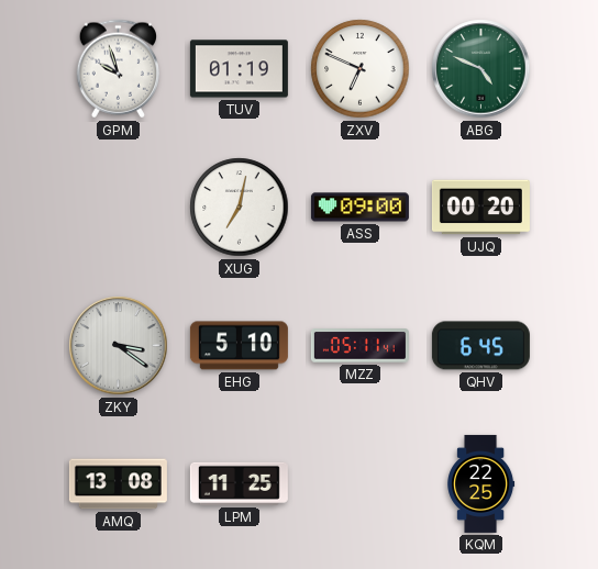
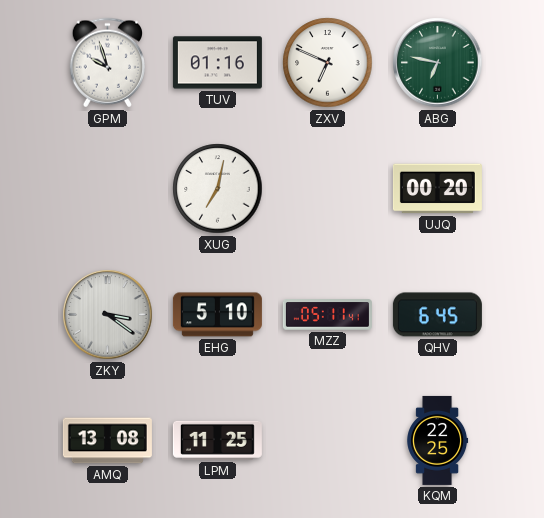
TUV: 01:19 -> 01:16 (217, 63)
ABG: 4:49 -> 6:47 (438, 63)
ASS: 09:00 -> none (359, 208)
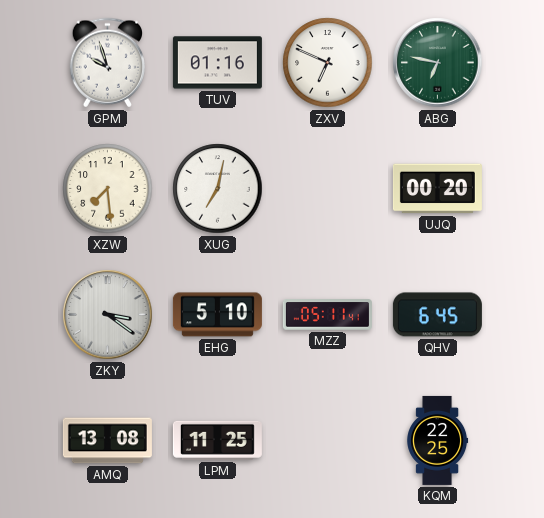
XZW: none -> 7:29 (108, 189)
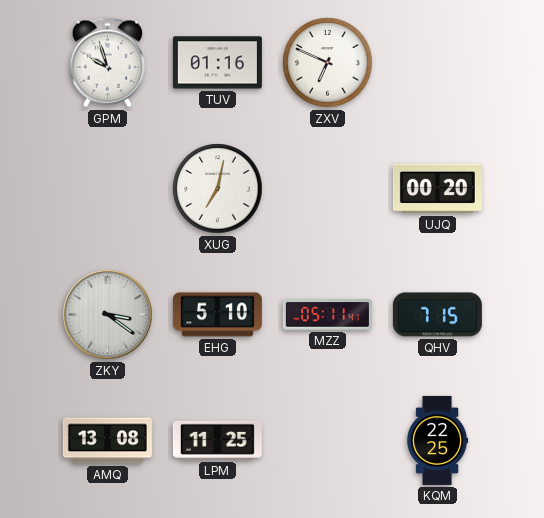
ABG: 6:47 -> none (438, 63)
XZW: 7:29 -> none (108, 189)
QHV: 6:45 -> 7:15 (437, 315)
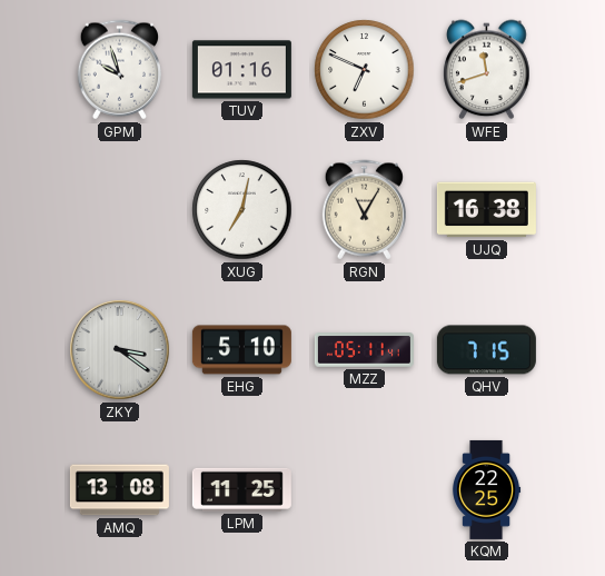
WFE: none -> 11:42 (487, 70)
RGN: none -> 11:05 (364, 210)
UJQ: 00:20 -> 16:38 (486, 210)
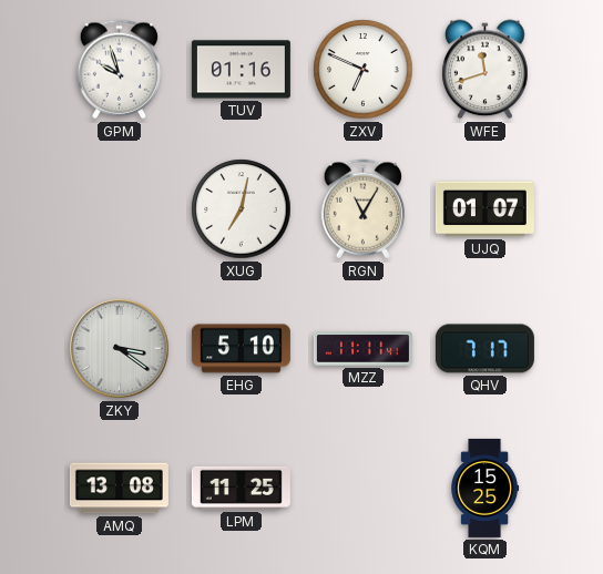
UJQ: 16:38 -> 01:07 (484, 209)
MZZ: 05:11 -> 11:11 (362, 349)
QHV: 7:15 -> 7:17 (484, 349)
KQM: 22:25 -> 15:25 (486, 488)
